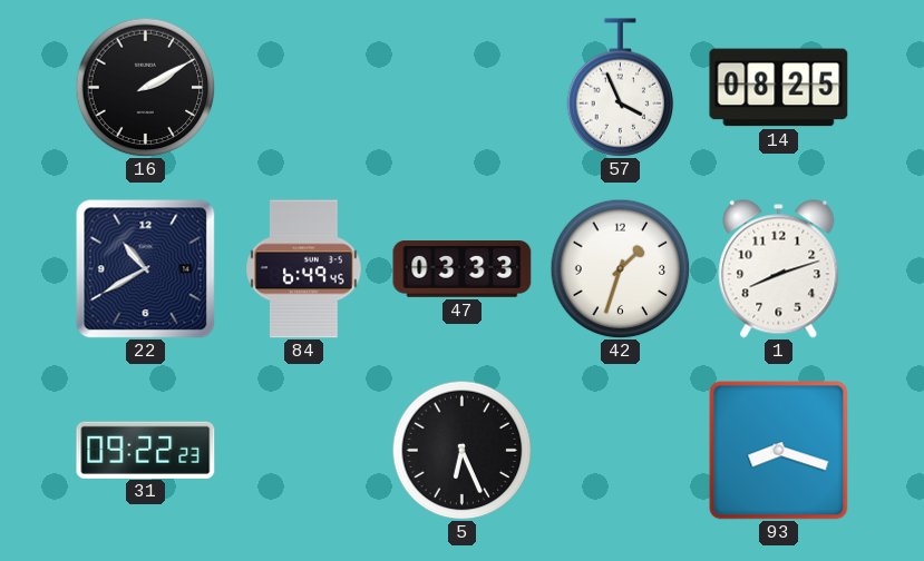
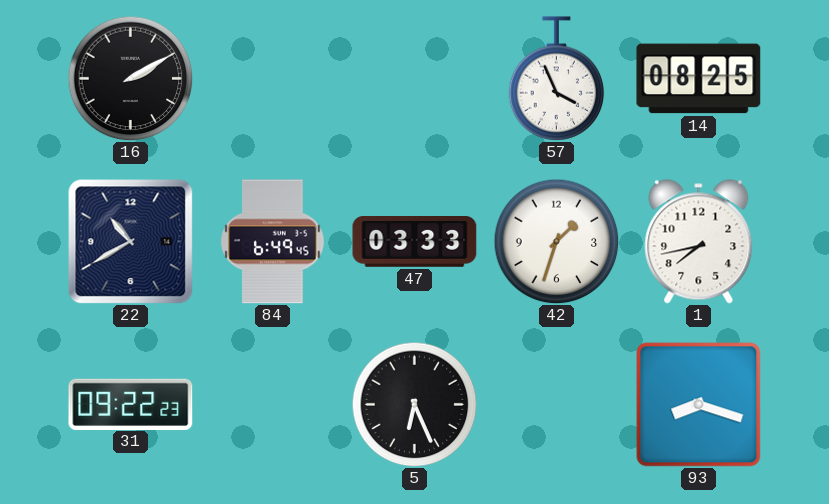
1: 8:12 -> 7:43 (699, 242)
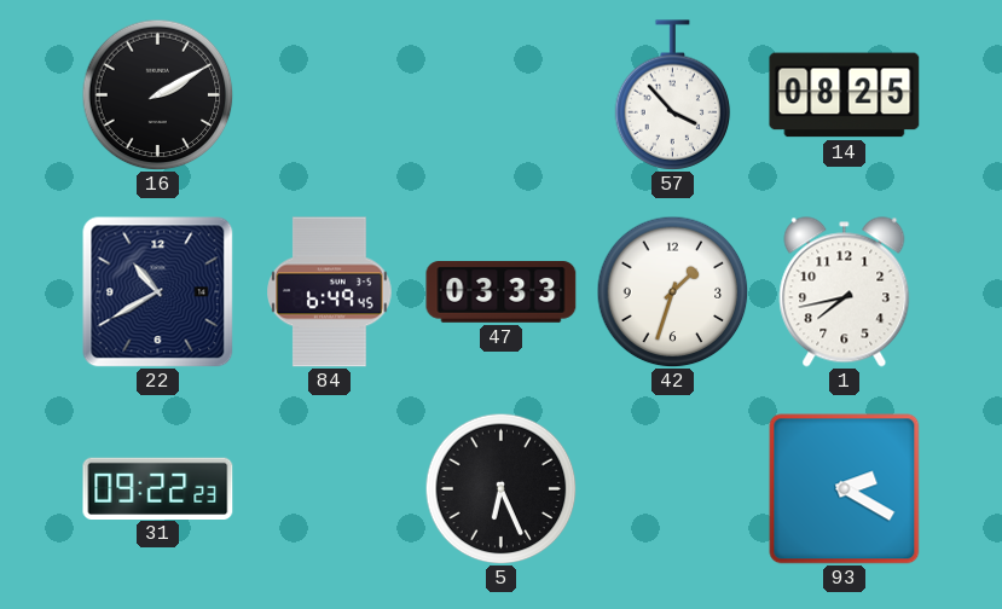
57: 3:56 -> 3:53 (673, 95)
93: 8:18 -> 2:20 (845, 489)
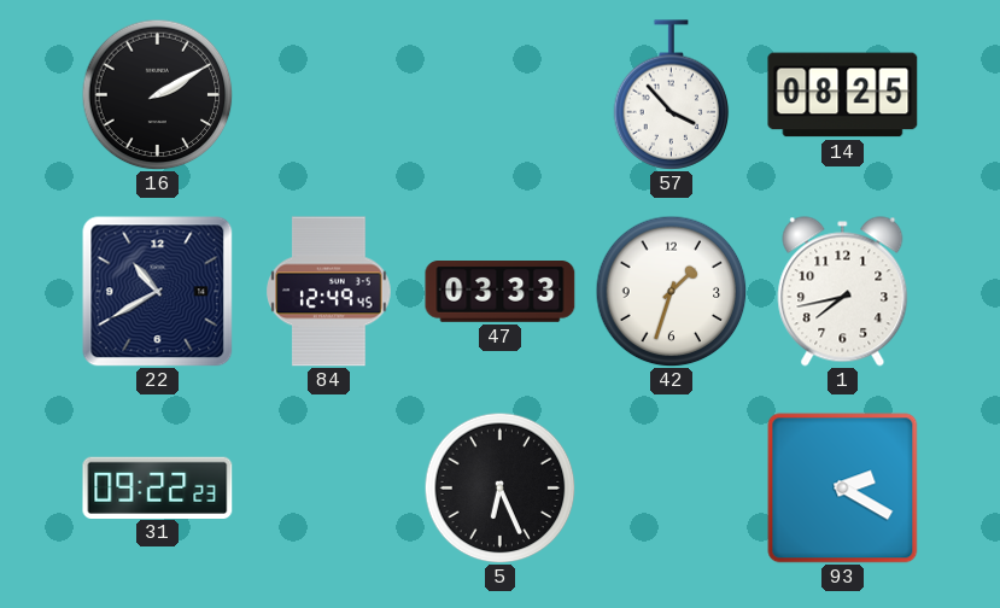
84: 6:49 -> 12:49 (329, 292)
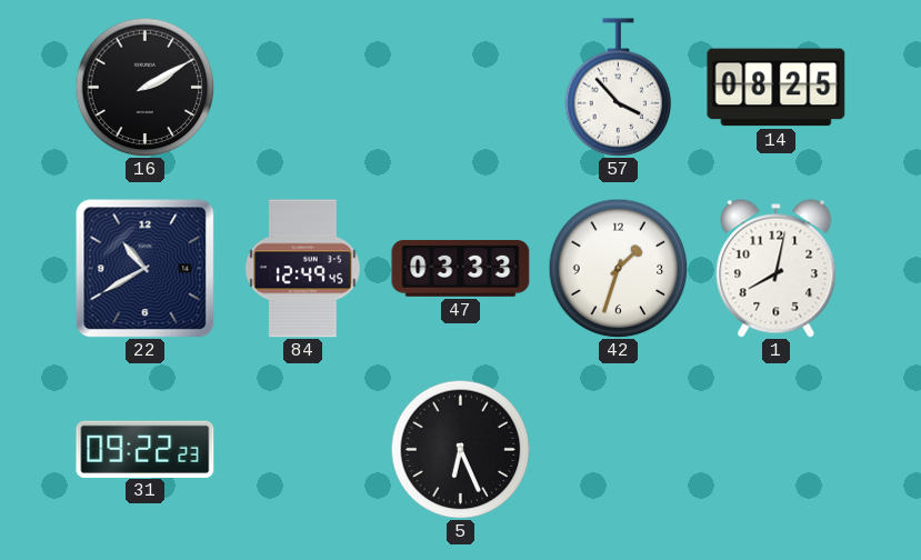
1: 7:43 -> 8:02 (777, 269)
93: 2:20 -> none (843, 489)
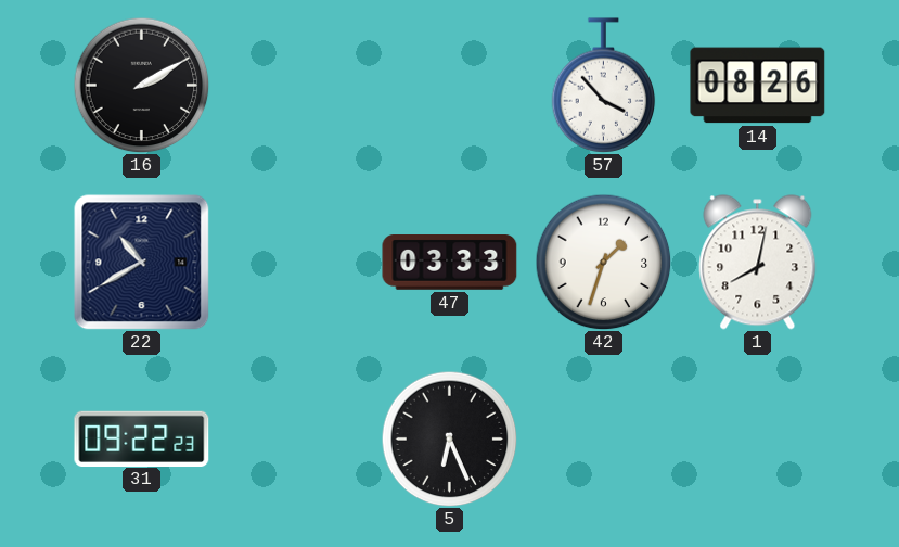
14: 08:25 -> 08:26 (758, 86)
84: 12:49 -> none (303, 269)
